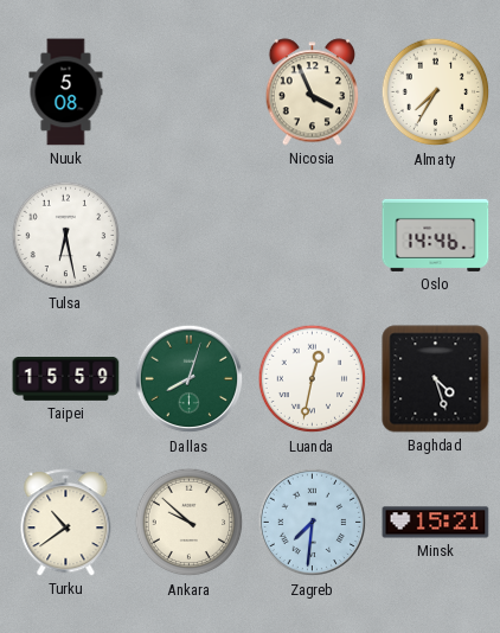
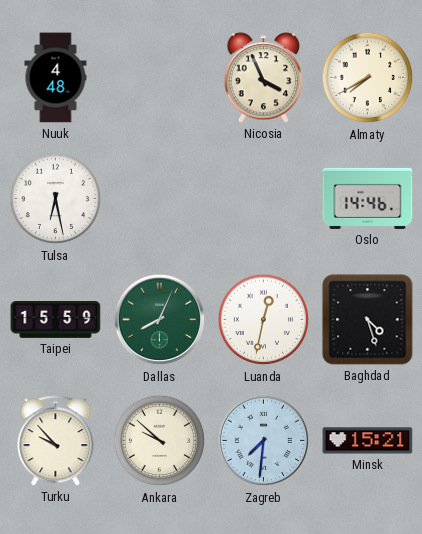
Nuuk: 5:08 -> 4:48 (56, 78)
Almaty: 7:35 -> 7:40 (368, 78)
Dallas: 8:03 -> 8:04 (160, 320)
Turku: 10:39 -> 9:53 (56, 441)
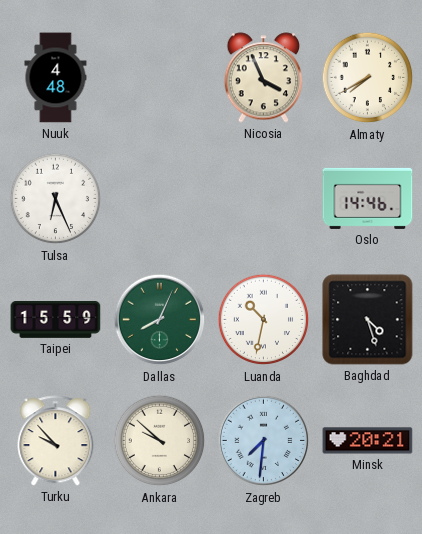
Tulsa: 6:28 -> 6:26 (56, 199)
Luanda: 12:32 -> 10:32 (264, 320)
Minsk: 15:21 -> 20:21 (368, 441)
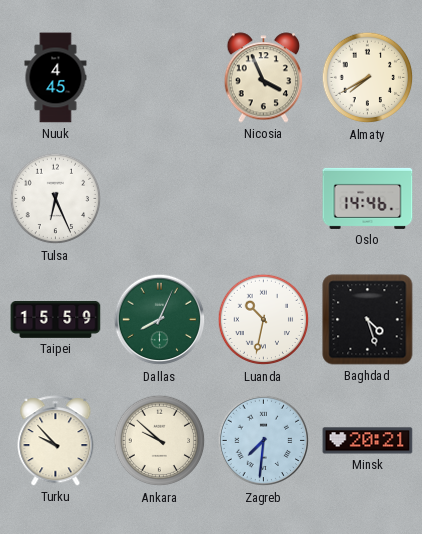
Nuuk: 4:48 -> 4:45 (56, 78)
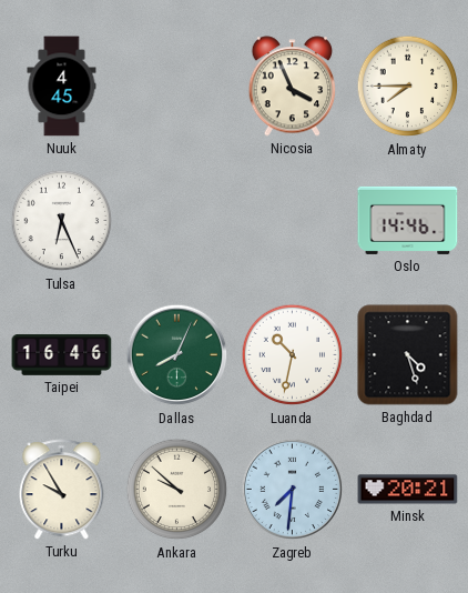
Almaty: 7:40 -> 7:45 (408, 87)
Taipei: 15:59 -> 16:46 (62, 355)
Turku: 9:53 -> 9:55 (62, 490)
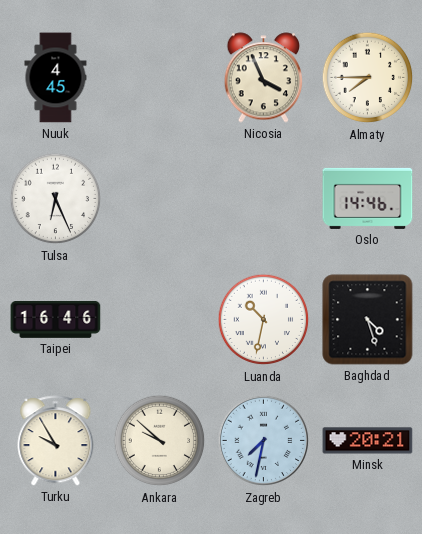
Dallas: 8:04 -> none (177, 355)
Zagreb: 7:31 -> 7:32 (264, 441)
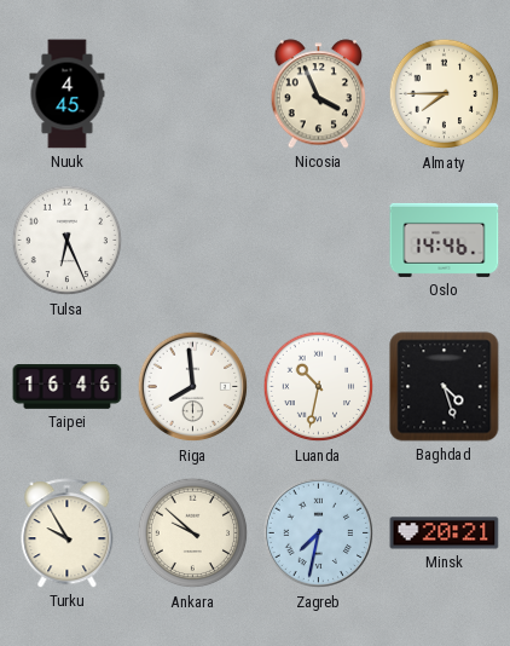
Riga: none -> 7:59 (193, 387)
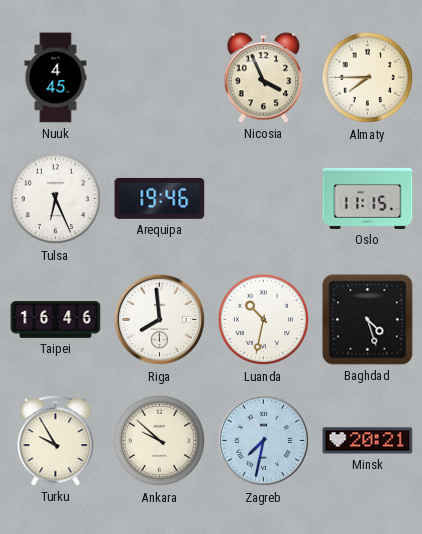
Arequipa: none -> 19:46 (160, 198)
Oslo: 14:46 -> 11:15 (368, 198)
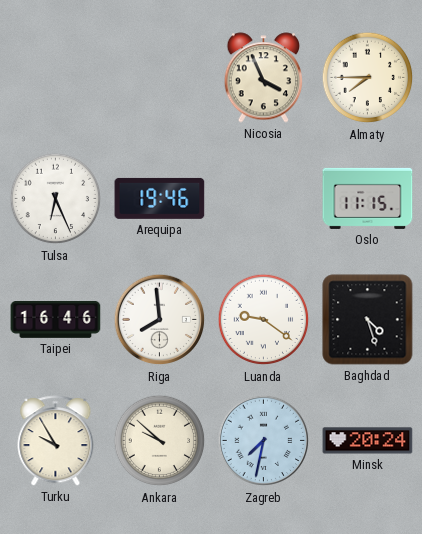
Nuuk: 4:45 -> none (56, 78)
Luanda: 10:32 -> 9:21 (264, 320)
Minsk: 20:21 -> 20:24 (368, 441)
